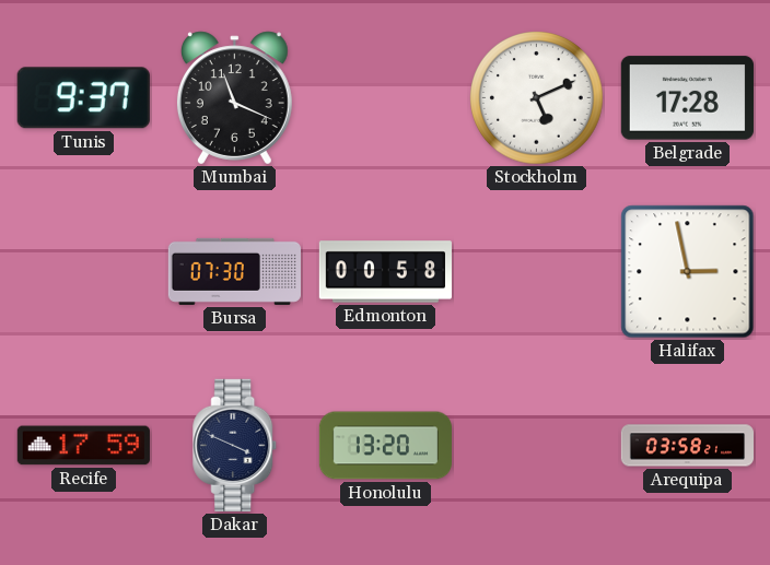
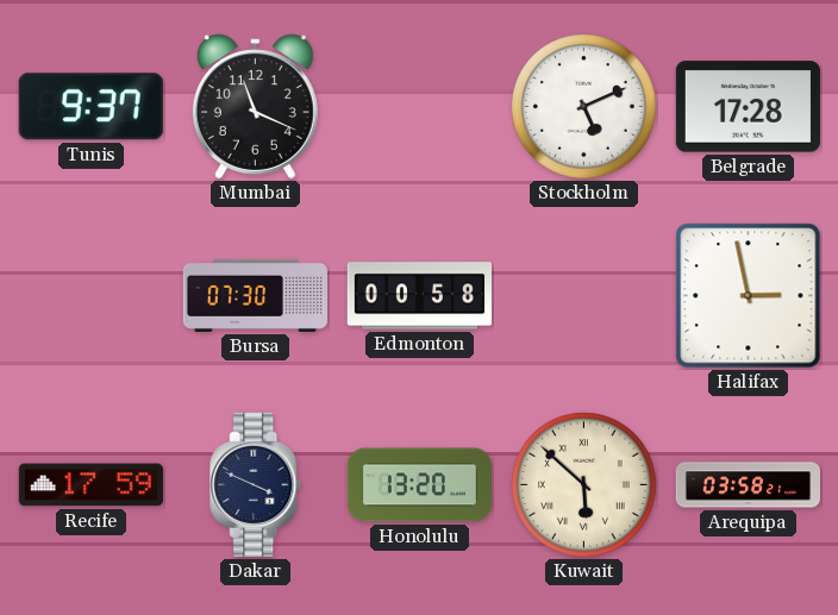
Kuwait: none -> 5:52 (584, 485)
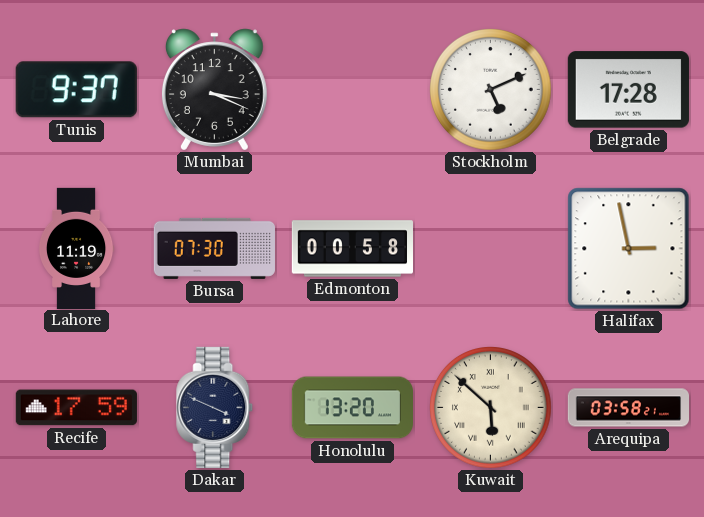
Mumbai: 11:19 -> 3:19 (214, 90)
Lahore: none -> 11:19 (76, 248)
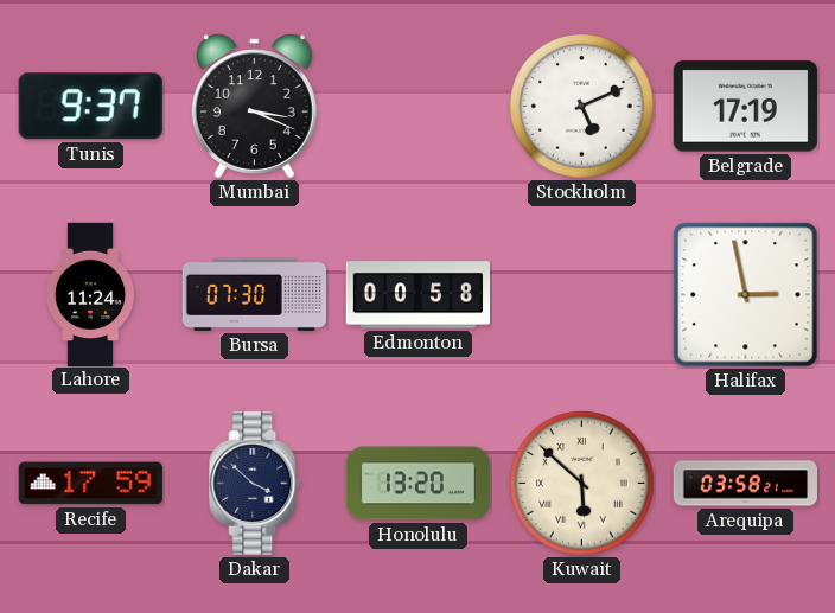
Belgrade: 17:28 -> 17:19 (745, 107)
Lahore: 11:19 -> 11:24 (90, 294)
Dakar: 3:49 -> 3:52 (255, 483)
